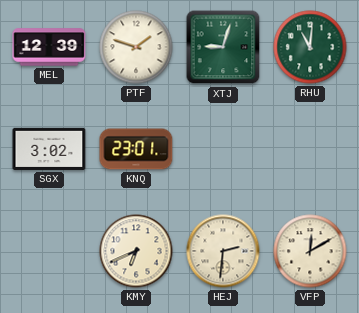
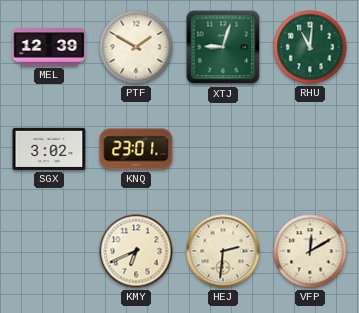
PTF: 1:48 -> 1:50 (136, 47)
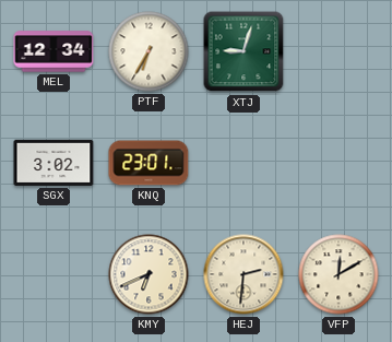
MEL: 12:39 -> 12:34 (54, 51)
PTF: 1:50 -> 6:35 (149, 51)
RHU: 11:01 -> none (310, 47)
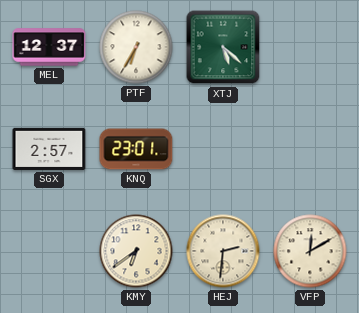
MEL: 12:34 -> 12:37 (49, 47)
XTJ: 9:03 -> 5:22 (223, 47)
SGX: 3:02 -> 2:57 (49, 149)
KMY: 6:41 -> 6:39 (136, 251)
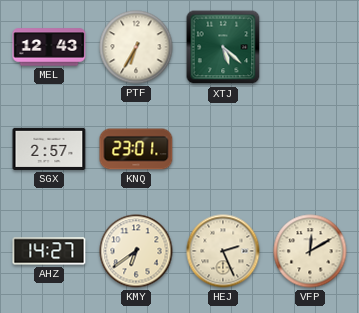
MEL: 12:37 -> 12:43 (49, 47)
AHZ: none -> 14:27 (49, 251)
HEJ: 2:31 -> 2:26 (223, 251)
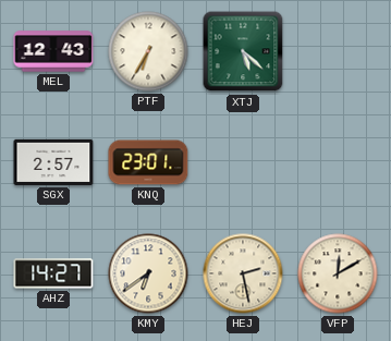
HEJ: 2:26 -> 2:28 (243, 273)
